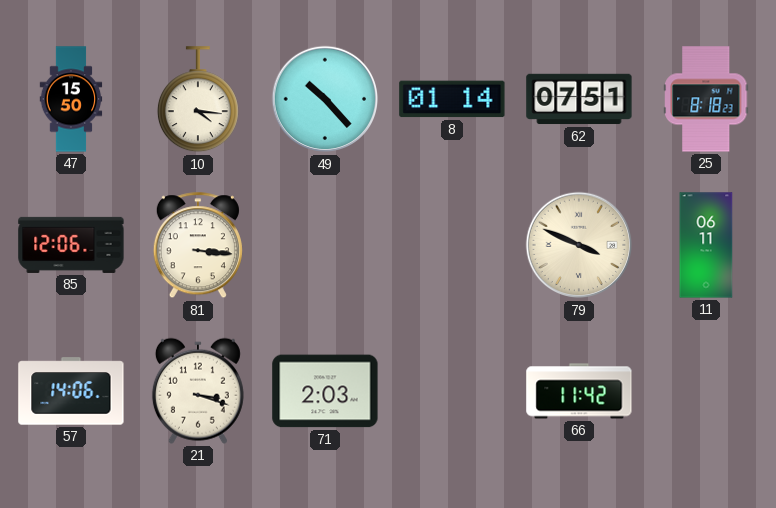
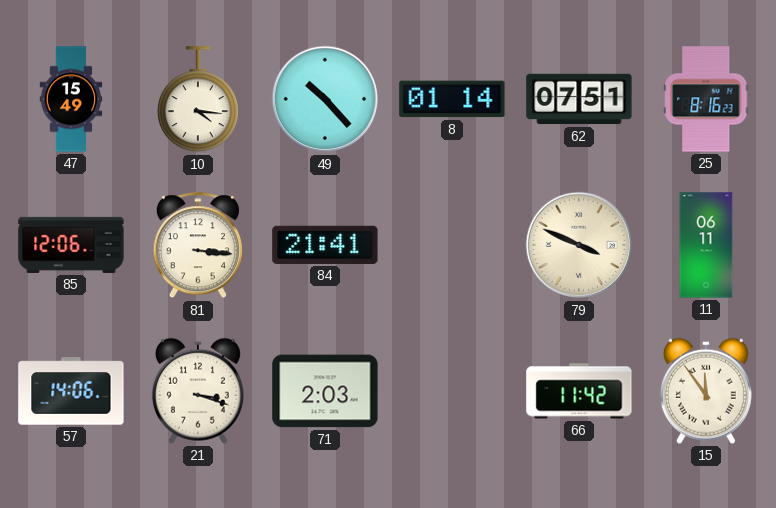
47: 15:50 -> 15:49 (71, 99)
25: 8:18 -> 8:16 (706, 99)
84: none -> 21:41 (325, 245)
15: none -> 11:54 (706, 391)
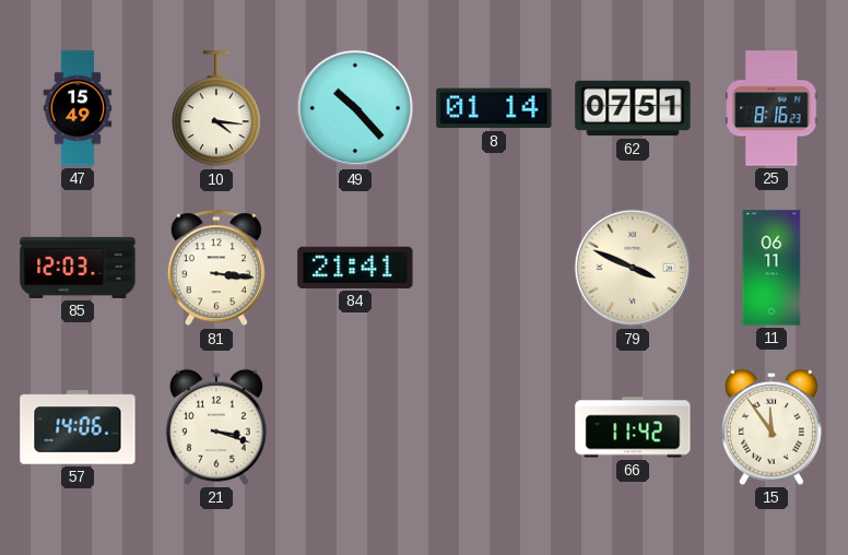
85: 12:06 -> 12:03 (78, 268)
71: 2:03 -> none (325, 391)
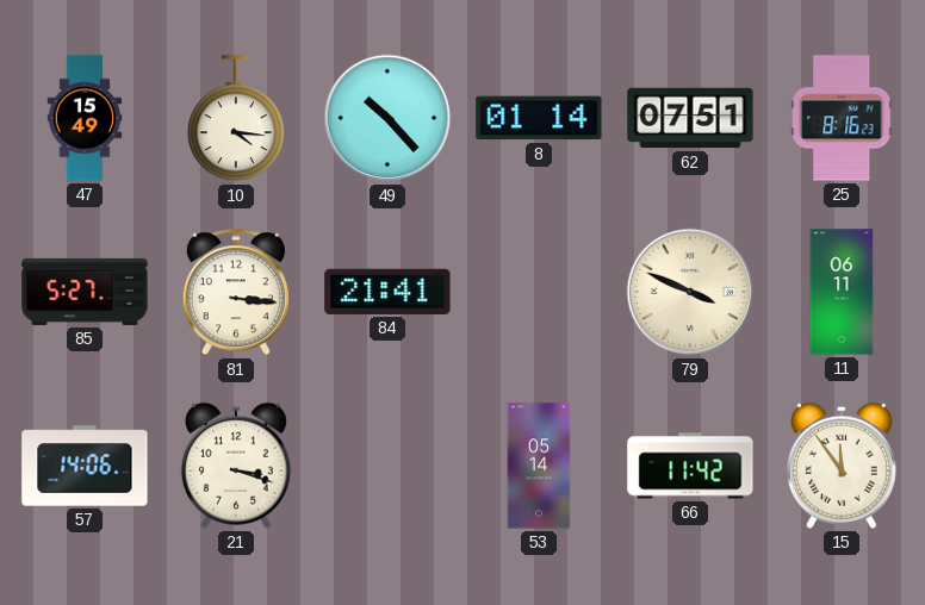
85: 12:03 -> 5:27 (85, 292)
53: none -> 05:14 (539, 466)
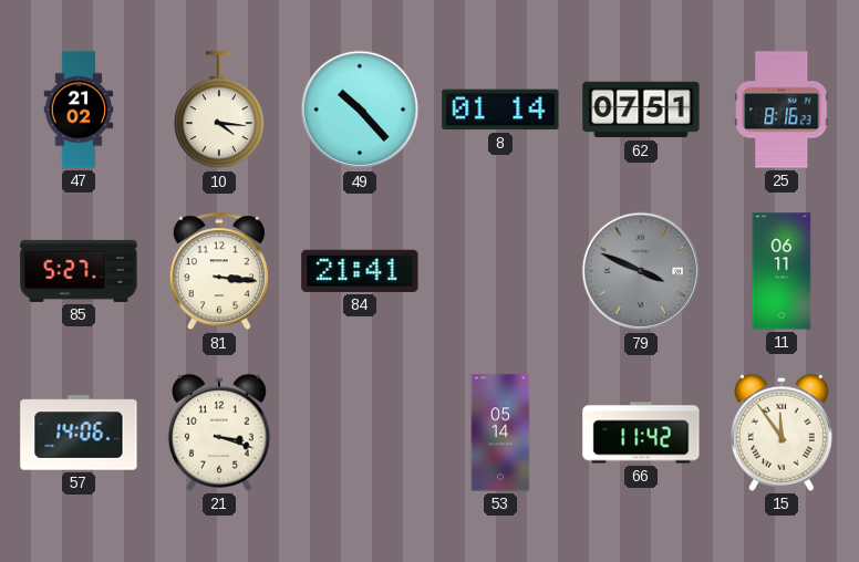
47: 15:49 -> 21:02 (79, 110)
79 dial: cream -> grey (641, 271)
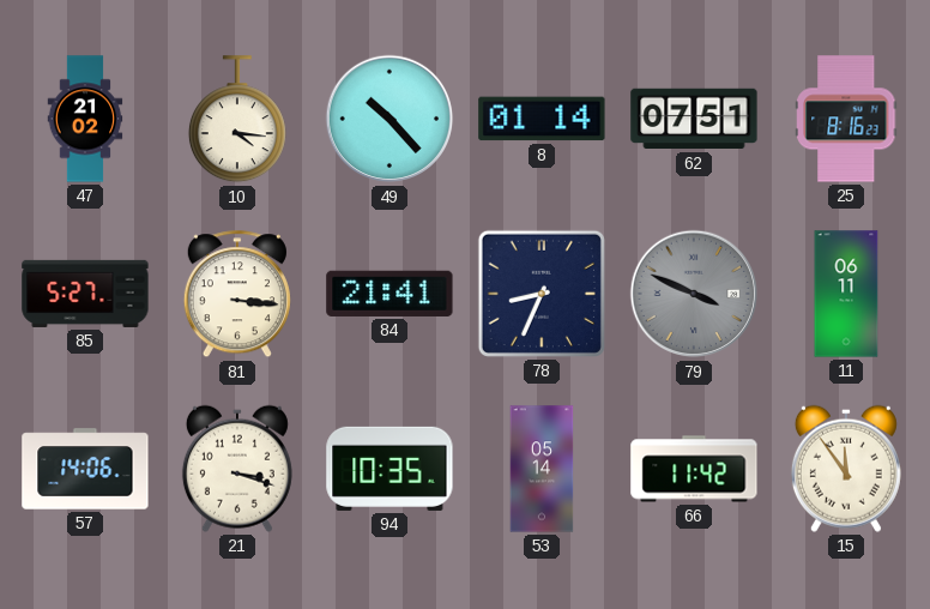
78: none -> 8:34 (542, 294)
94: none -> 10:35 (389, 469)
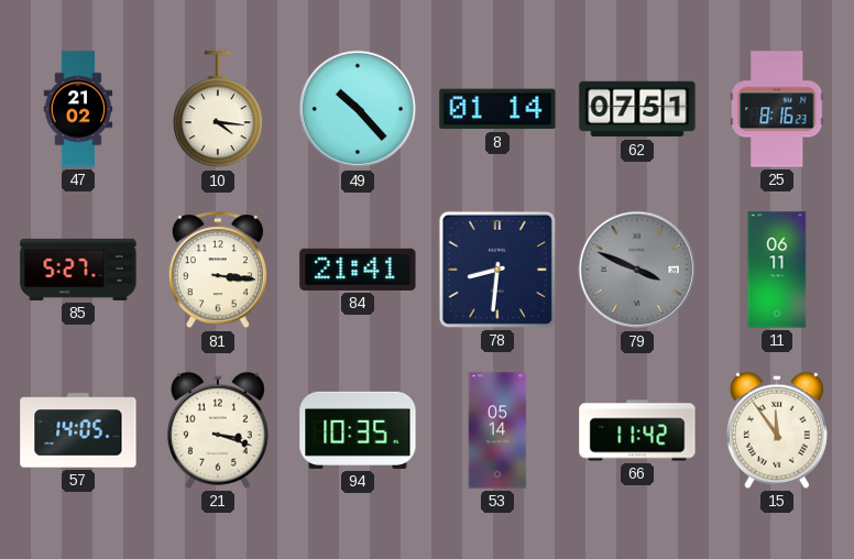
78: 8:34 -> 8:31 (497, 270)
57: 14:06 -> 14:05 (78, 430)
